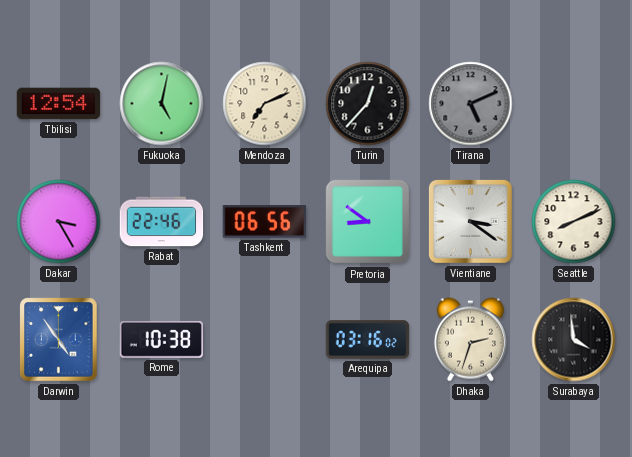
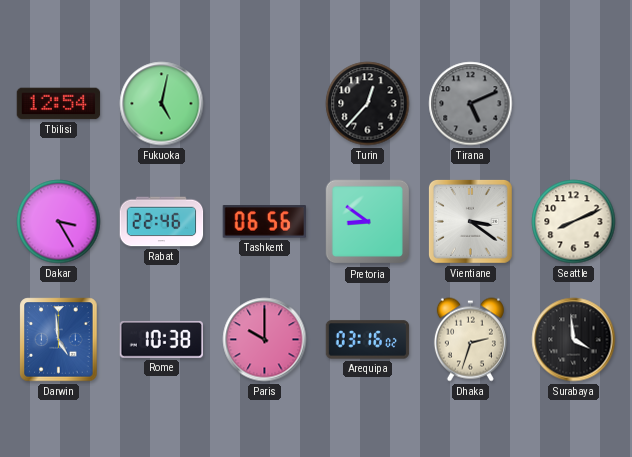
Mendoza: 7:11 -> none (265, 104)
Darwin: 4:54 -> 4:59 (59, 340)
Paris: none -> 10:00 (265, 340)
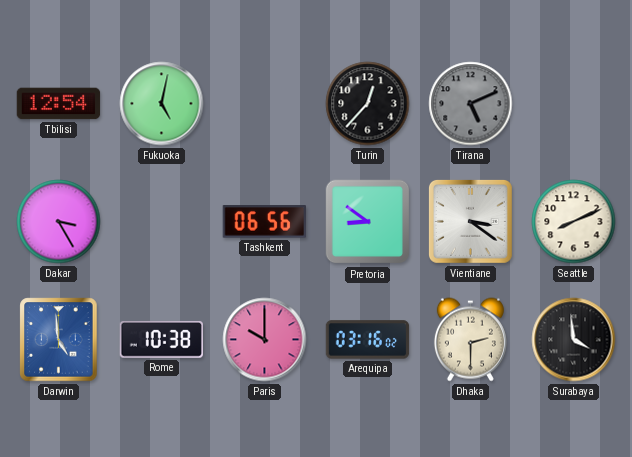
Rabat: 22:46 -> none (162, 222)
Dhaka: 2:33 -> 2:30 (470, 340)
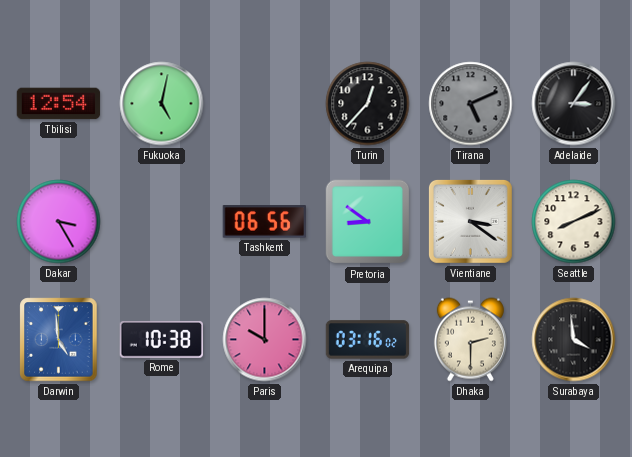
Adelaide: none -> 3:06 (574, 104)
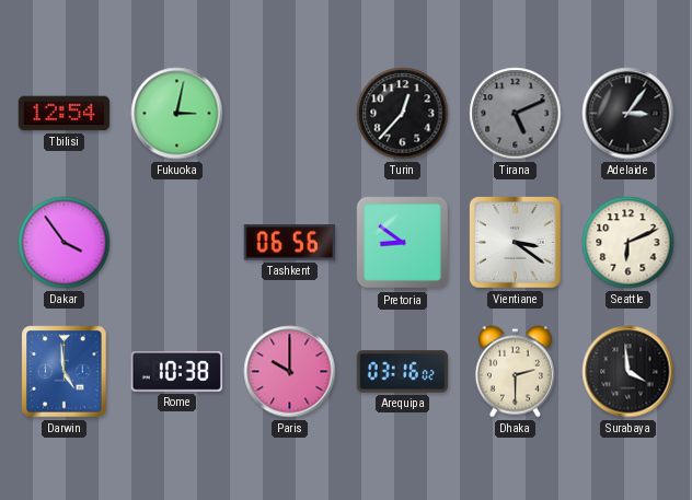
Fukuoka: 5:02 -> 3:02 (177, 114)
Dakar: 3:25 -> 3:54 (65, 243)
Seattle: 8:11 -> 6:11 (628, 243)
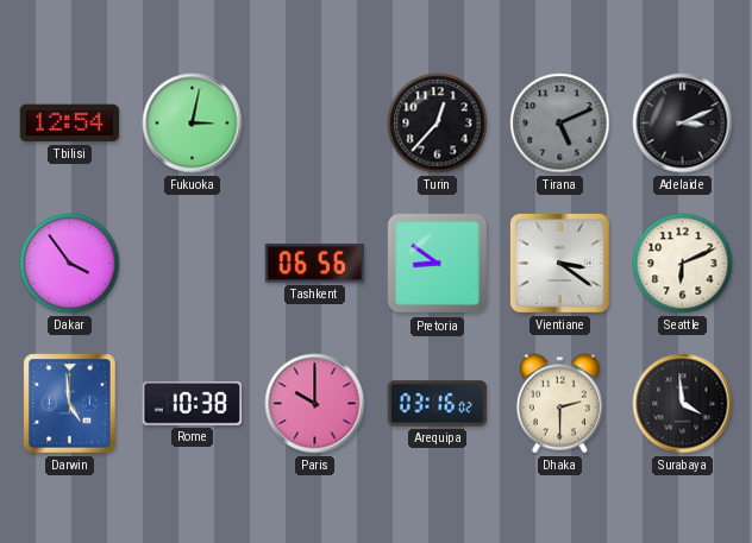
Adelaide: 3:06 -> 3:11 (683, 124)
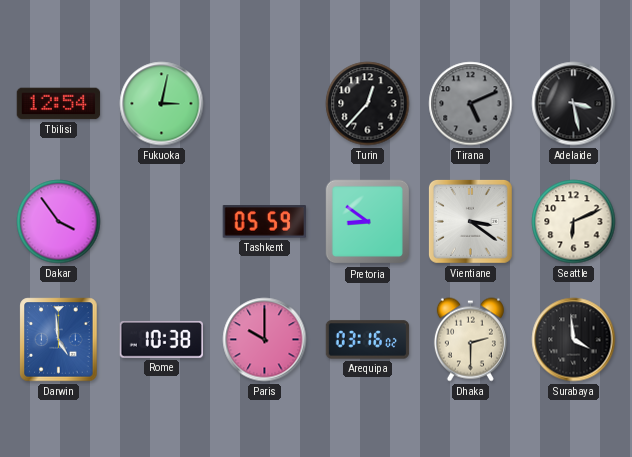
Adelaide: 3:11 -> 3:28 (574, 104)
Tashkent: 06:56 -> 05:59 (264, 222)
